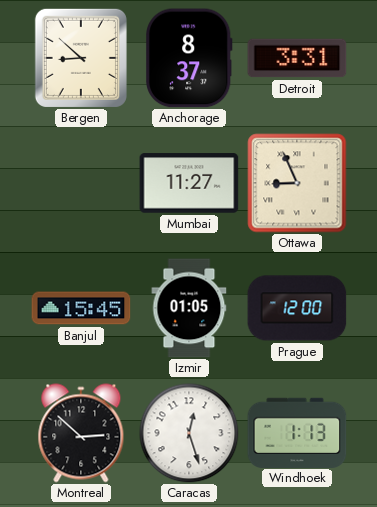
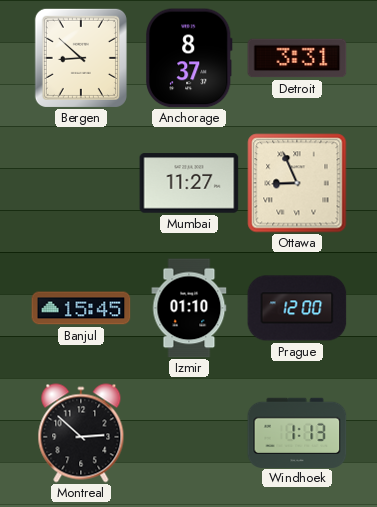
Izmir: 01:05 -> 01:10 (189, 308)
Caracas: 12:27 -> none (189, 433)
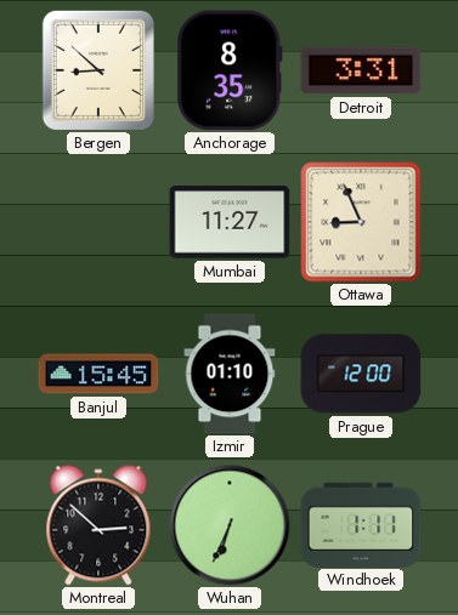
Anchorage: 8:37 -> 8:35 (231, 70)
Wuhan: none -> 6:34 (230, 525)
Windhoek: 1:13 -> 1:11 (361, 524)
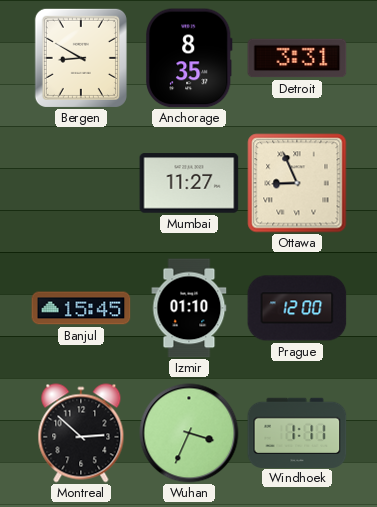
Bergen: 8:52 -> 8:50 (81, 58)
Wuhan: 6:34 -> 3:34 (189, 433)
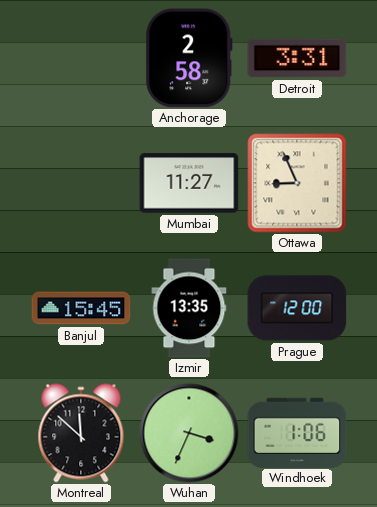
Bergen: 8:50 -> none (81, 58)
Anchorage: 8:35 -> 2:58 (190, 58)
Izmir: 01:10 -> 13:35 (189, 308)
Montreal: 2:52 -> 11:52 (81, 433)
Windhoek: 1:11 -> 1:06 (297, 432)
